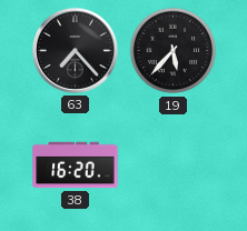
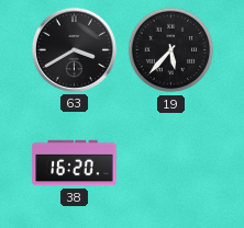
63: 7:23 -> 3:40 (74, 49)
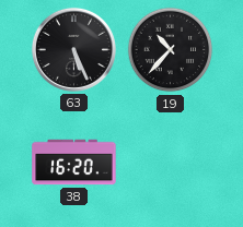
63: 3:40 -> 5:26 (73, 49)
19: 5:37 -> 10:37 (171, 50)
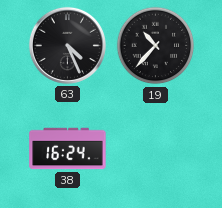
63: 5:26 -> 4:26 (67, 45)
38: 16:20 -> 16:24 (68, 149)
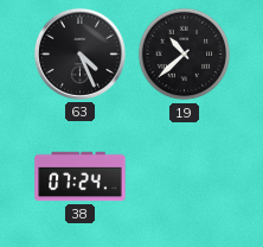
19: 10:37 -> 10:38 (185, 55)
38: 16:24 -> 07:24 (81, 177)
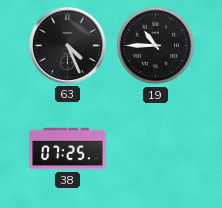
19: 10:38 -> 10:45 (156, 46)
38: 07:24 -> 07:25 (68, 149)
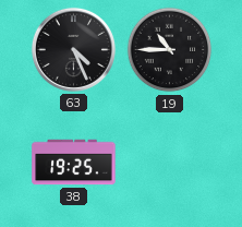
38: 07:25 -> 19:25 (74, 163)
